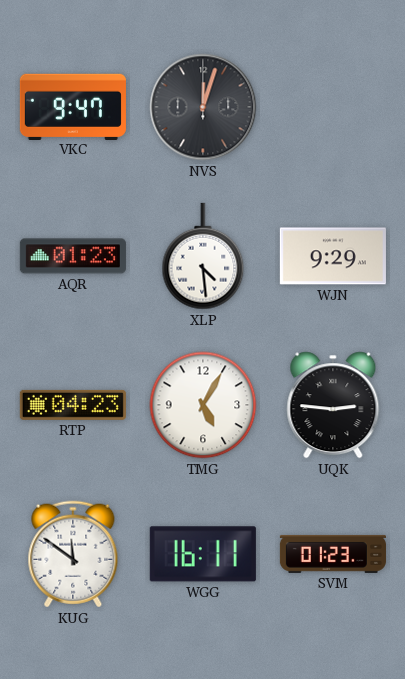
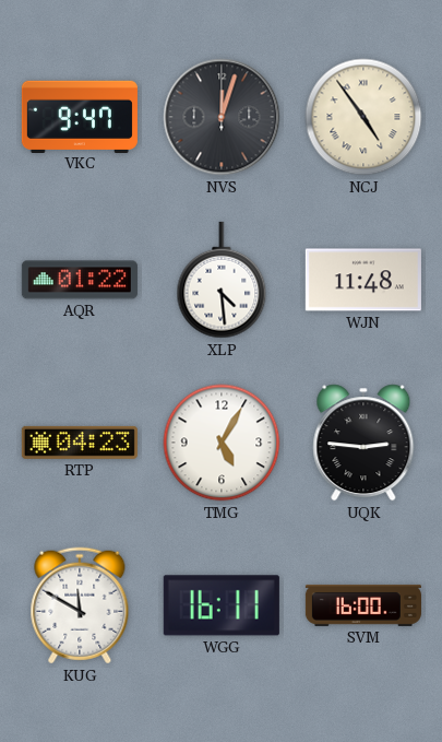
NCJ: none -> 4:54 (363, 117)
AQR: 01:23 -> 01:22 (80, 280)
WJN: 9:29 -> 11:48 (363, 280)
KUG: 11:51 -> 11:50 (80, 605)
SVM: 01:23 -> 16:00 (363, 605)
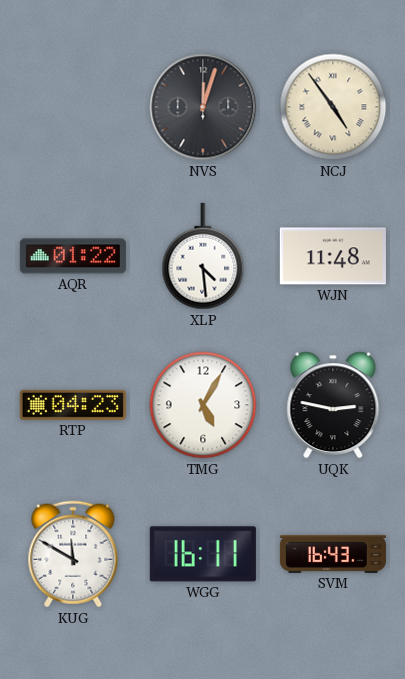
VKC: 9:47 -> none (80, 116)
UQK: 2:46 -> 2:47 (333, 405)
SVM: 16:00 -> 16:43 (333, 554)
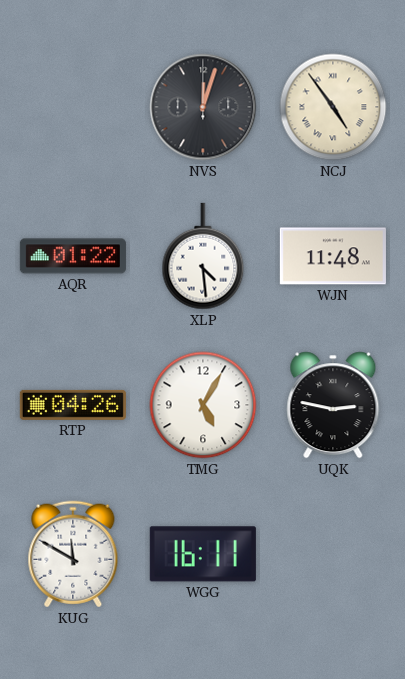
RTP: 04:23 -> 04:26 (73, 405)
SVM: 16:43 -> none (333, 554)
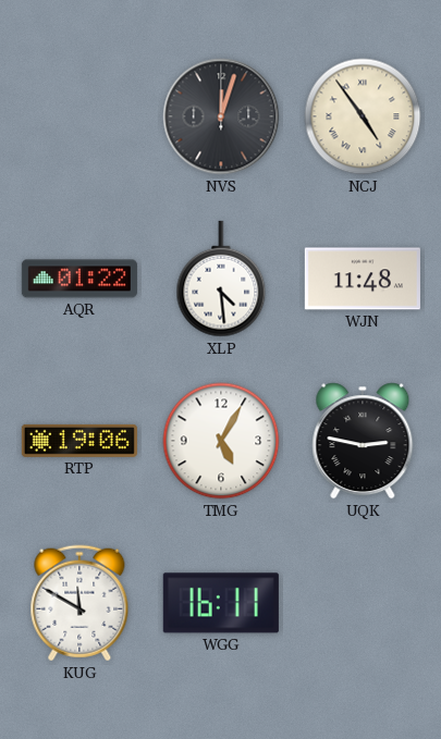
RTP: 04:26 -> 19:06 (79, 441)
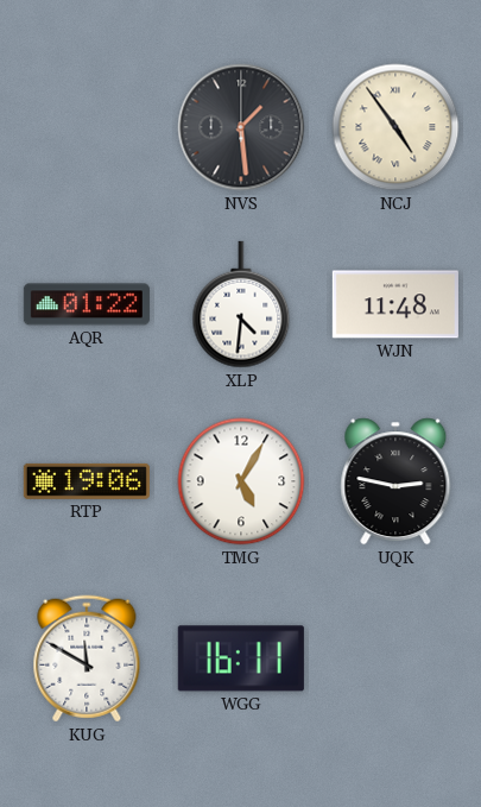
NVS: 12:03 -> 1:29 (241, 127)
XLP: 4:29 -> 4:31 (241, 304)
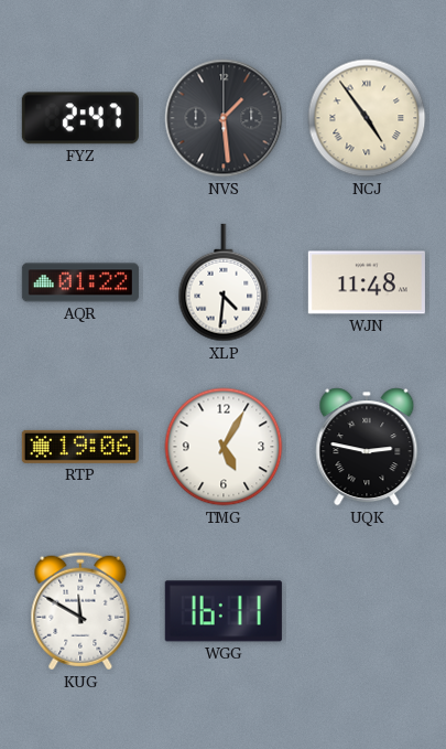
FYZ: none -> 2:47 (80, 118)
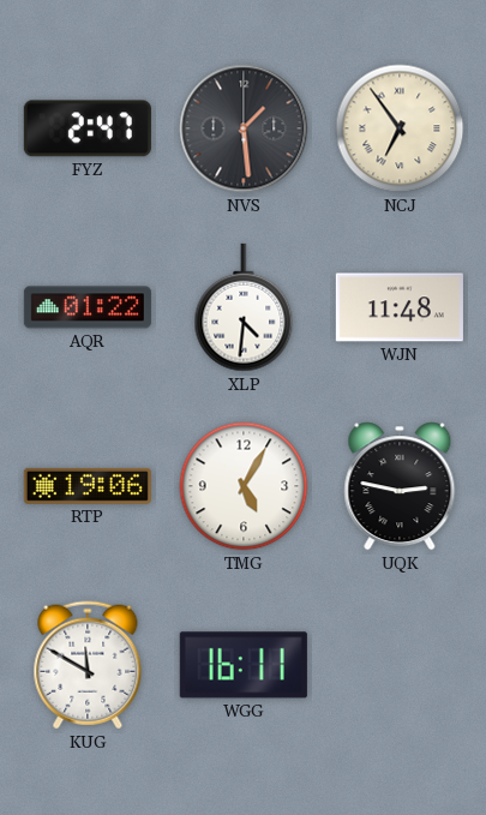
NCJ: 4:54 -> 6:54 (400, 128)
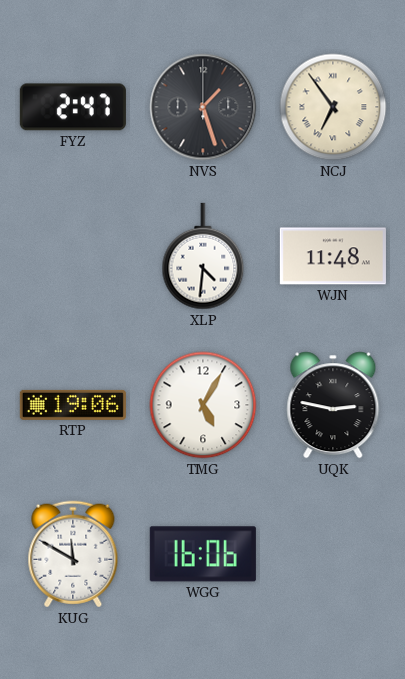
NVS: 1:29 -> 1:27 (203, 107)
AQR: 01:22 -> none (88, 307)
WGG: 16:11 -> 16:06 (203, 554)
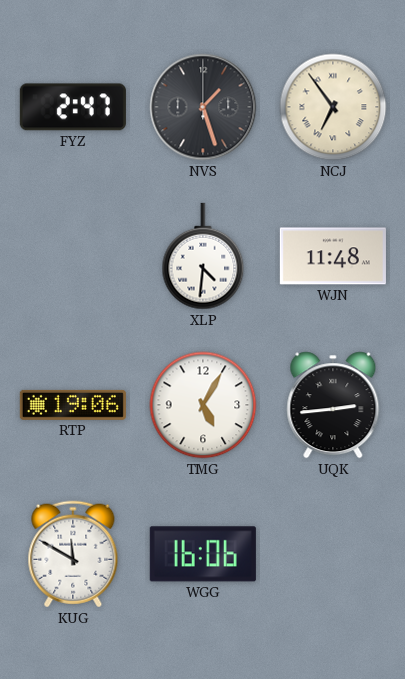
UQK: 2:47 -> 2:44 (333, 405)
